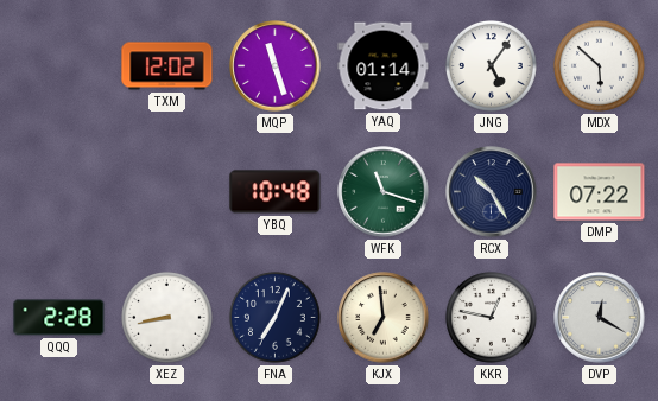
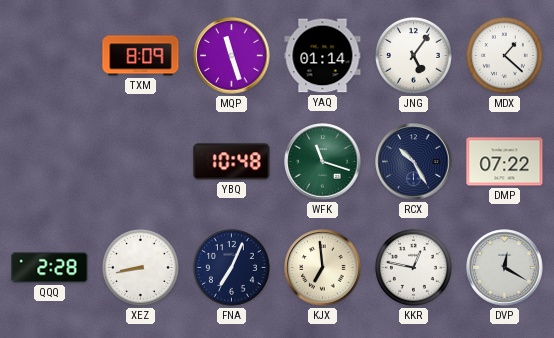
TXM: 12:02 -> 8:09 (141, 56)
MDX: 5:52 -> 1:22 (504, 55)
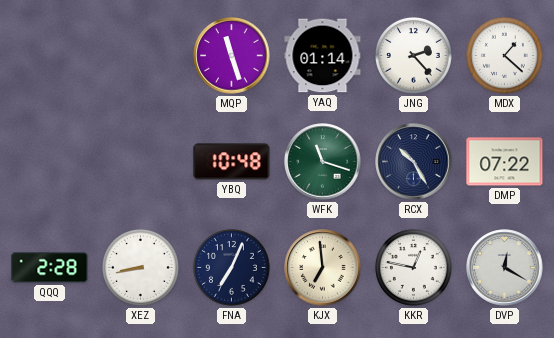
TXM: 8:09 -> none (141, 56)
JNG: 5:06 -> 2:23 (413, 55)
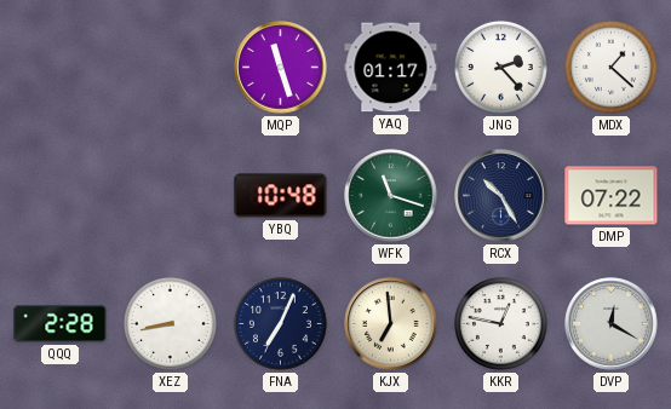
YAQ: 01:14 -> 01:17 (391, 68)
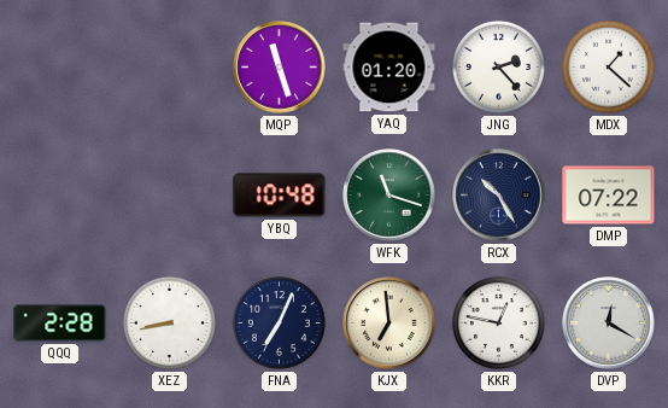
YAQ: 01:17 -> 01:20 (389, 68)
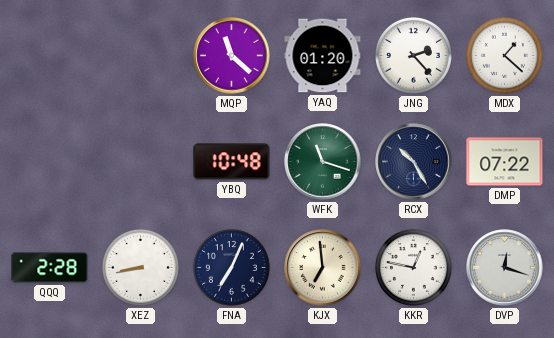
MQP: 11:27 -> 11:22 (232, 56)
DVP: 12:20 -> 12:18 (505, 268)
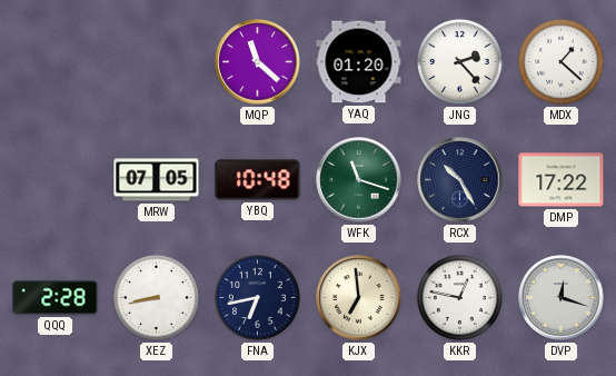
MRW: none -> 07:05 (157, 180)
DMP: 07:22 -> 17:22 (562, 180)
FNA: 7:04 -> 6:43 (257, 297)
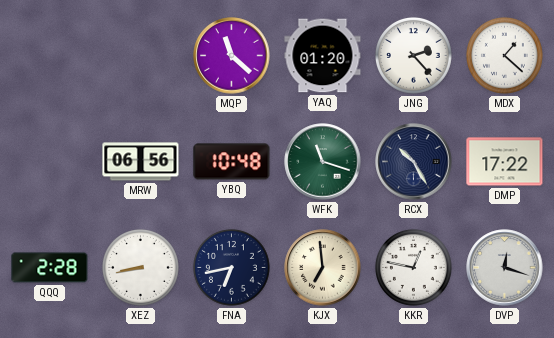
MRW: 07:05 -> 06:56 (141, 162)
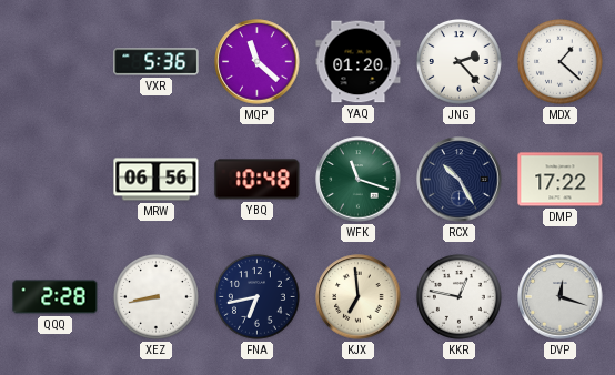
VXR: none -> 5:36 (157, 62)
